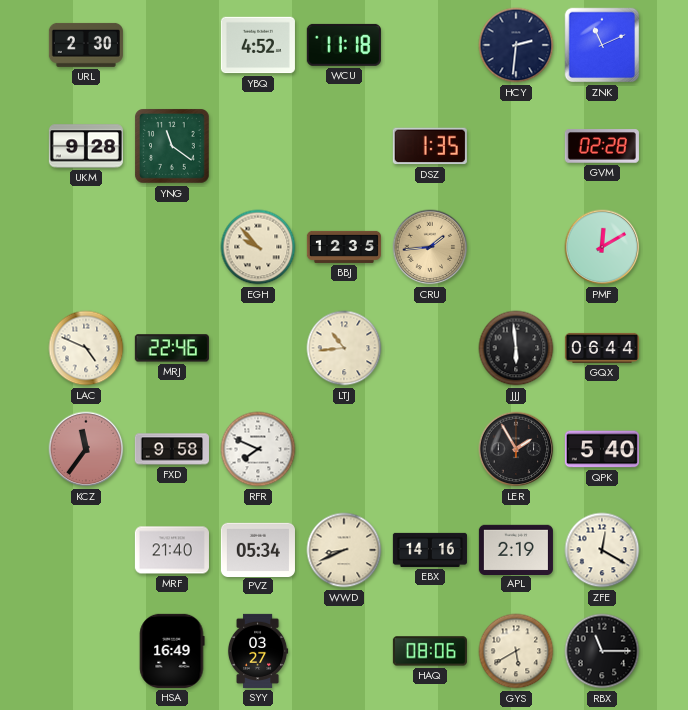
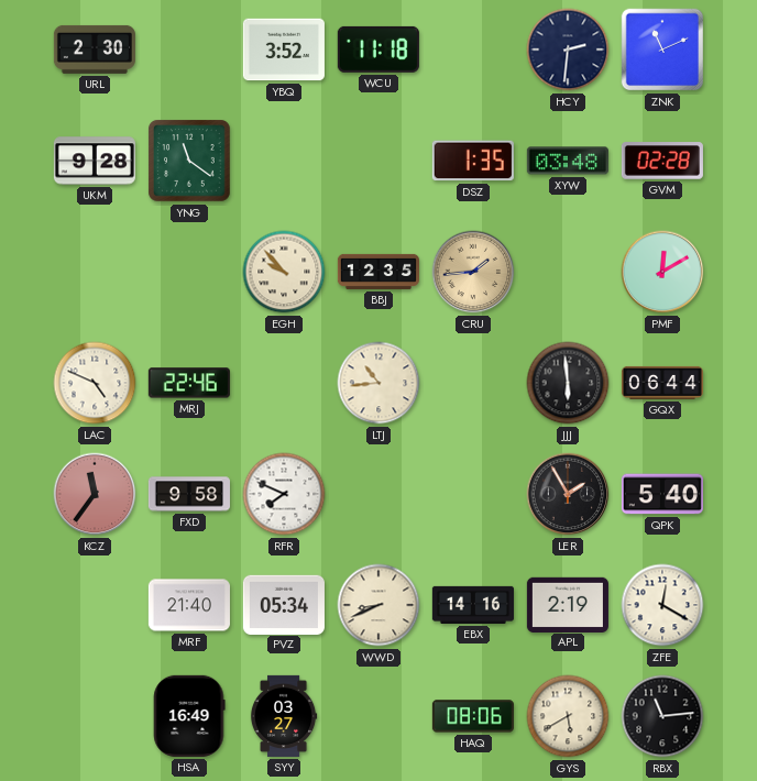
YBQ: 4:52 -> 3:52 (284, 50)
XYW: none -> 03:48 (568, 161)
RBX: 11:15 -> 11:14 (662, 716)
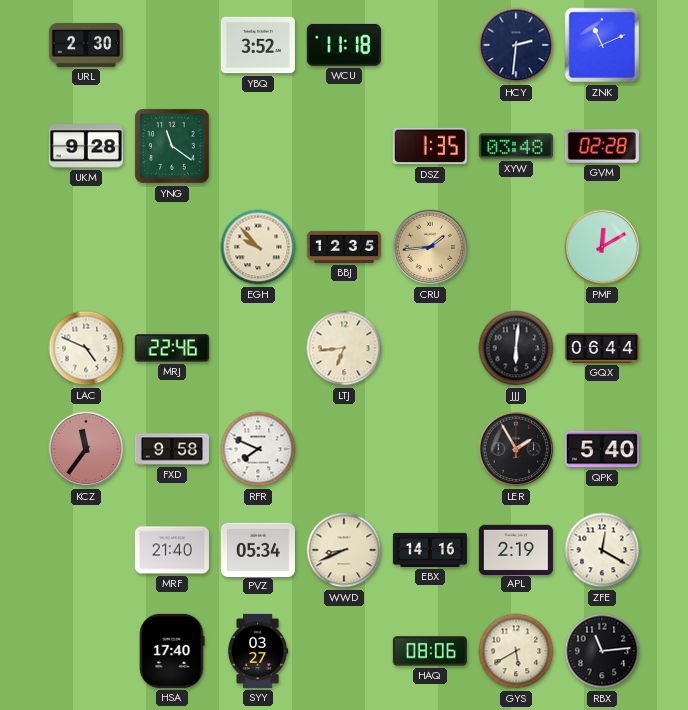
LTJ: 10:44 -> 6:44 (344, 348)
JJJ: 5:59 -> 6:01 (516, 348)
HSA: 16:49 -> 17:40 (172, 651)
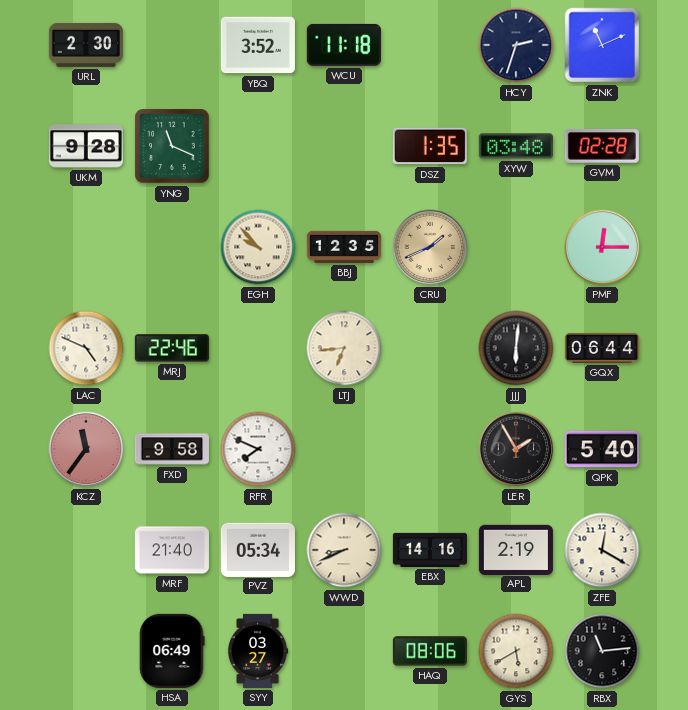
HCY: 2:31 -> 2:33 (516, 45)
YNG: 11:21 -> 11:19 (173, 147)
CRU: 1:44 -> 1:41 (430, 247)
PMF: 12:10 -> 12:15 (602, 247)
HSA: 17:40 -> 06:49 (172, 651)
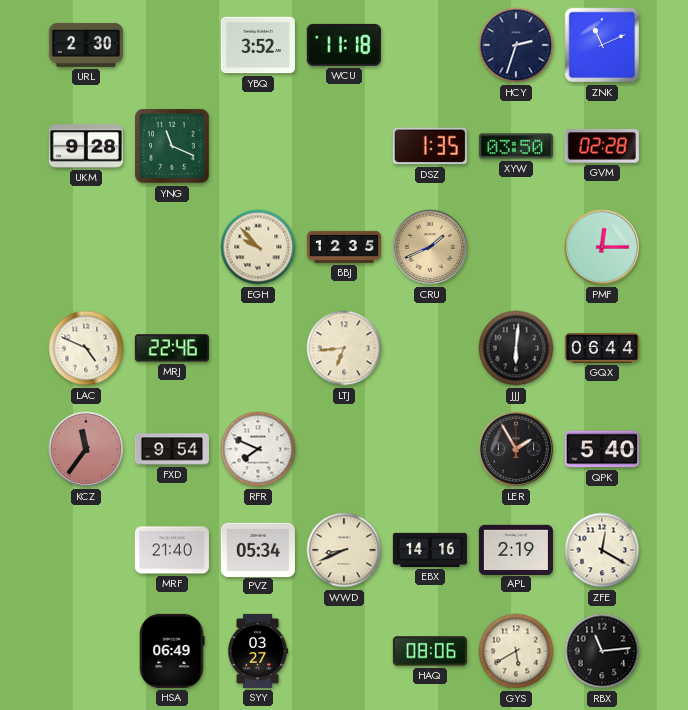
XYW: 03:48 -> 03:50 (516, 146)
FXD: 9:58 -> 9:54 (172, 449)
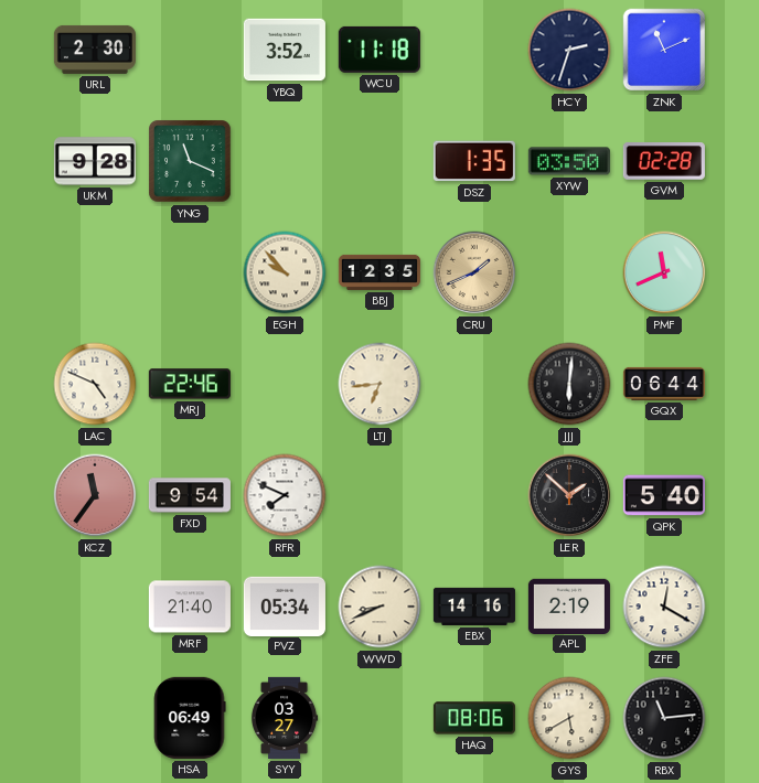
PMF: 12:15 -> 11:41 (664, 272)
LER: 1:55 -> 1:52 (569, 495)
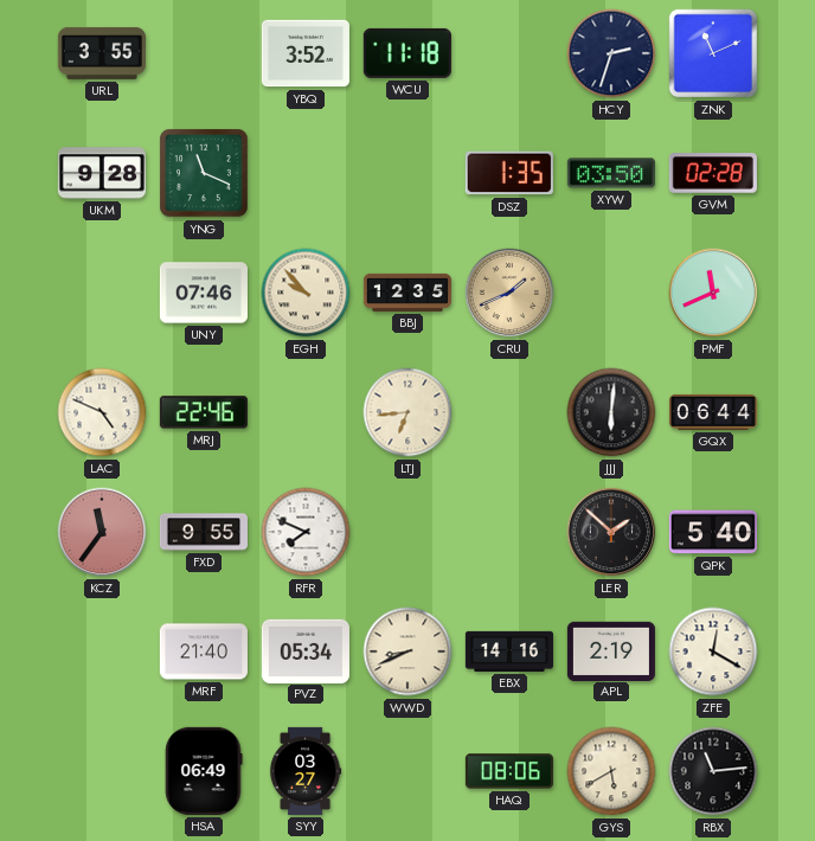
URL: 2:30 -> 3:55 (102, 53)
UNY: none -> 07:46 (204, 293)
FXD: 9:54 -> 9:55 (204, 532)
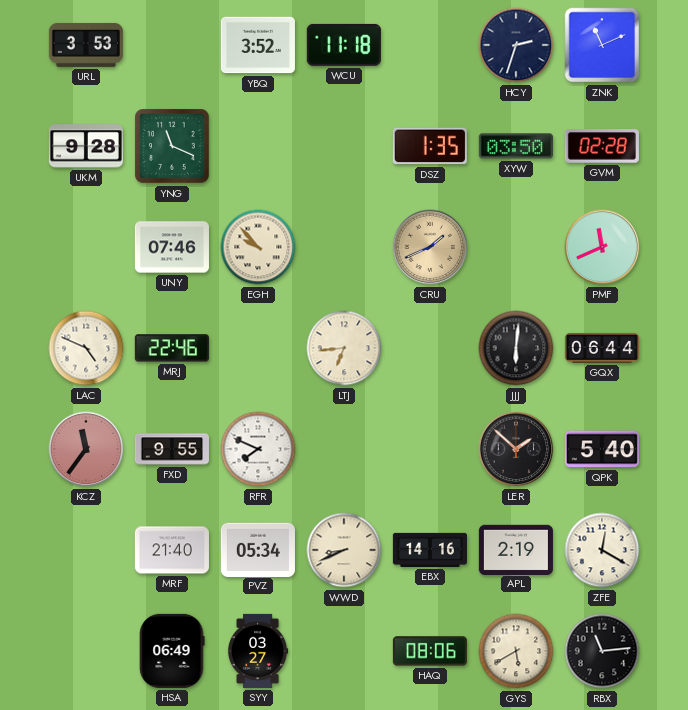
URL: 3:55 -> 3:53 (86, 45)
BBJ: 12:35 -> none (407, 293)
